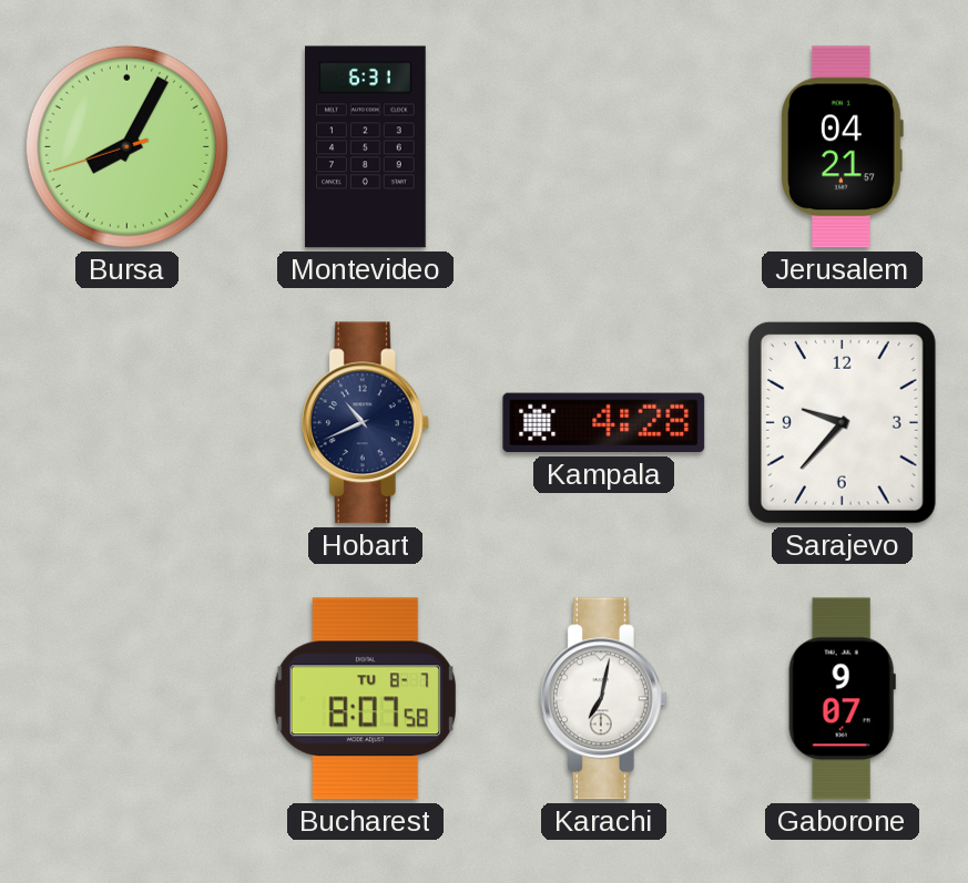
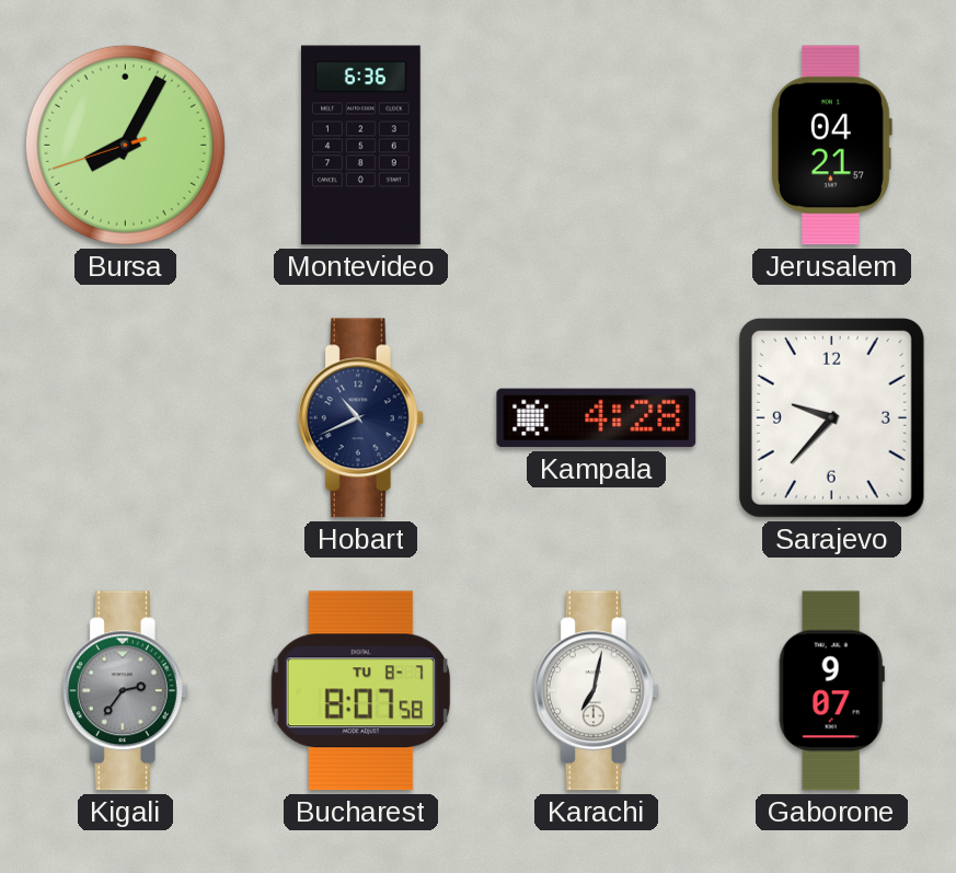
Montevideo: 6:31 -> 6:36 (361, 146)
Kigali: none -> 2:36 (125, 691)
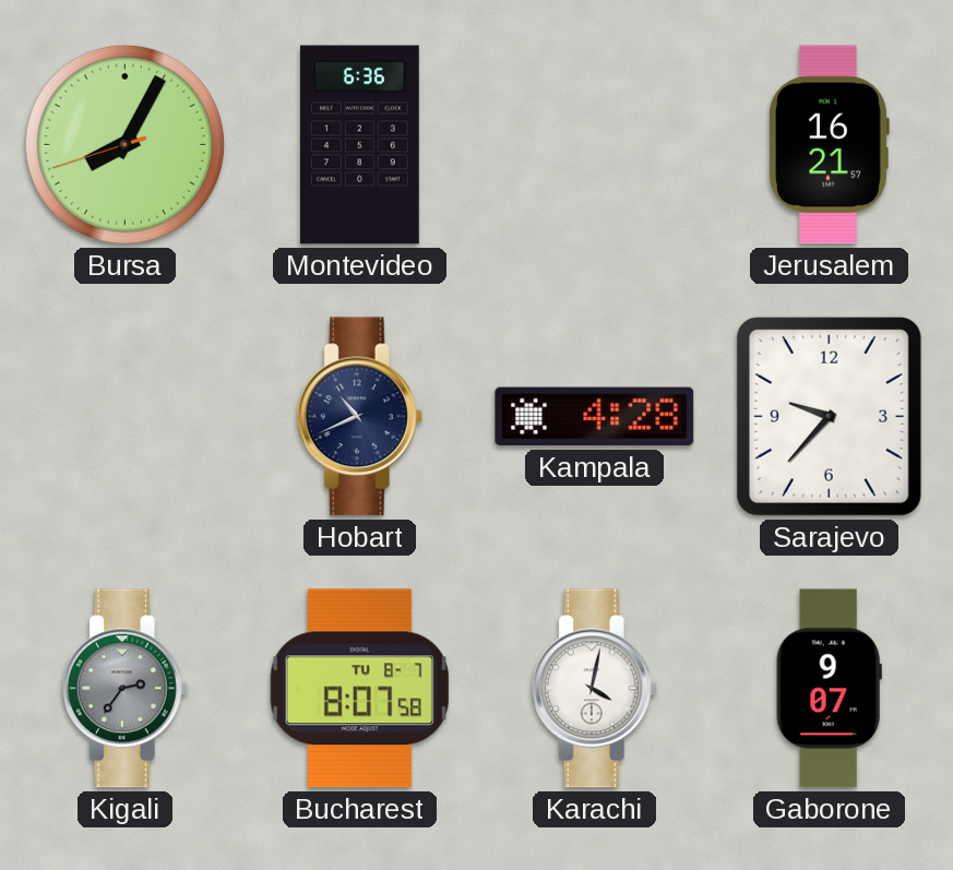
Jerusalem: 04:21 -> 16:21 (829, 145)
Karachi: 7:02 -> 4:02 (594, 689)
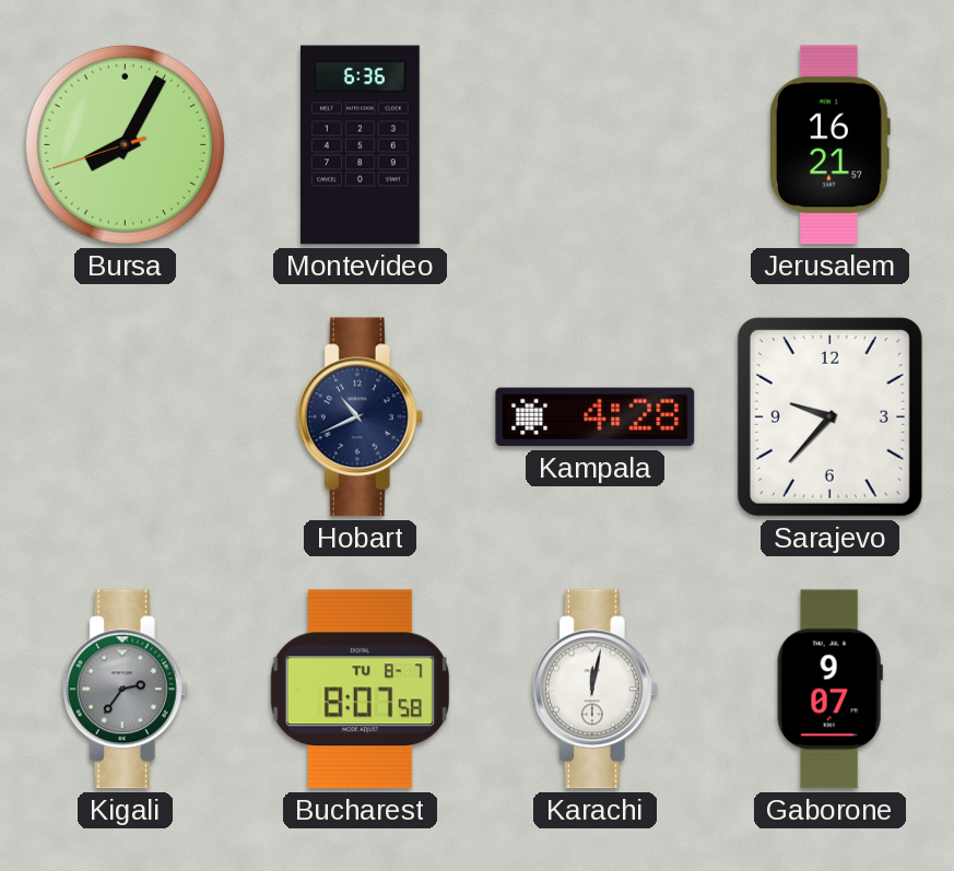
Karachi: 4:02 -> 12:02 (594, 690)
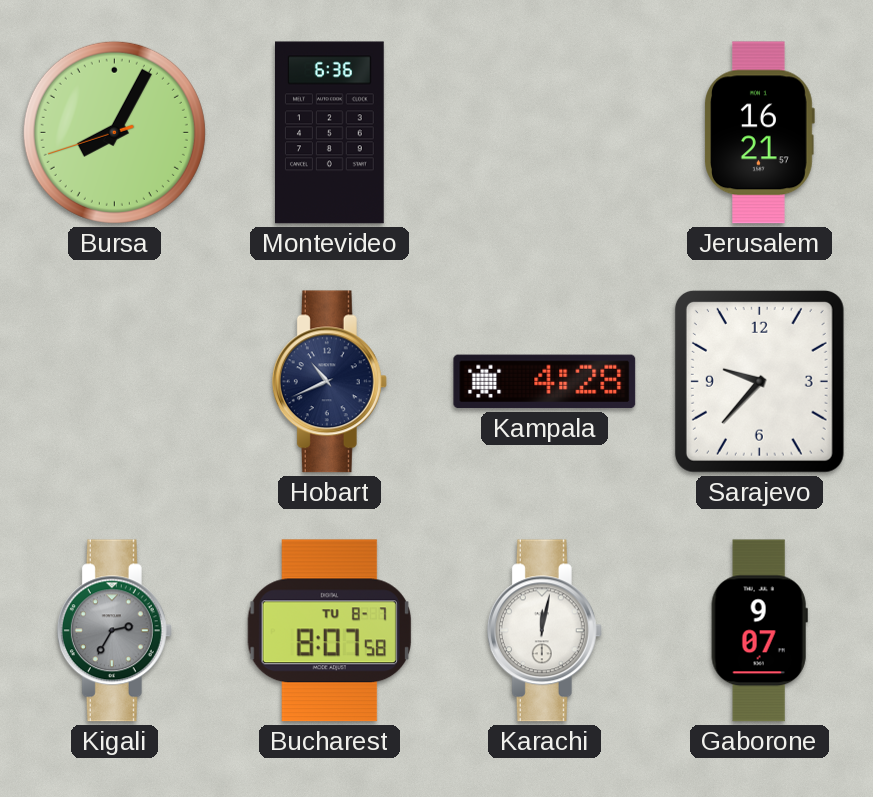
Kigali: 2:36 -> 2:35 (114, 631)
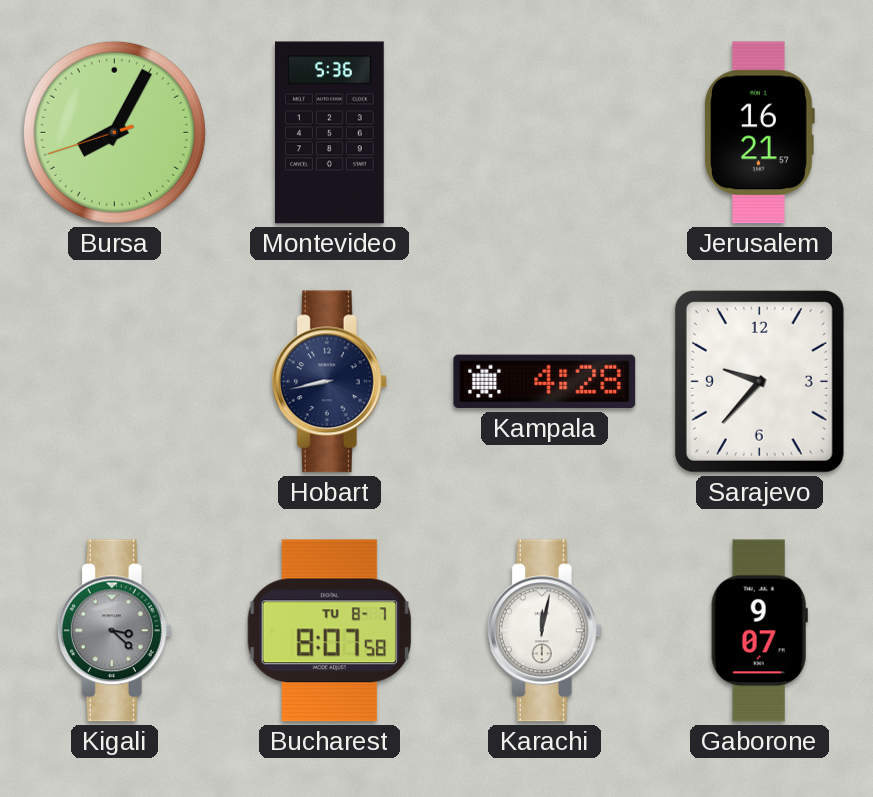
Montevideo: 6:36 -> 5:36 (330, 133)
Hobart: 10:41 -> 8:43 (329, 382)
Kigali: 2:35 -> 3:22 (114, 631)
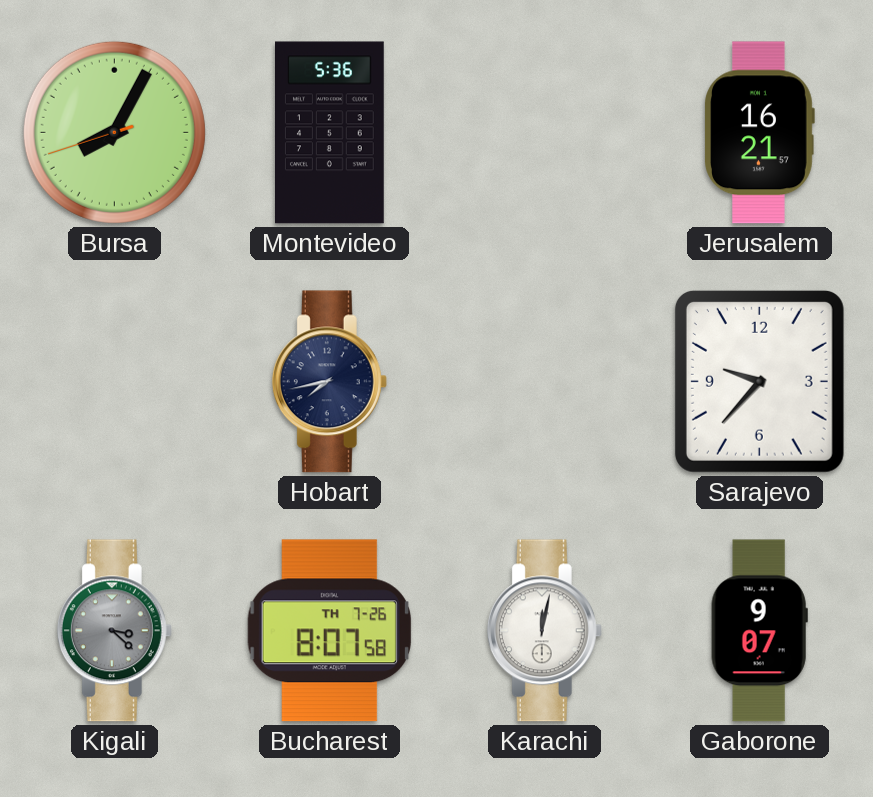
Hobart: 8:43 -> 7:43 (329, 382)
Kampala: 4:28 -> none (545, 382)
Bucharest date: TU 8-7 -> TH 7-26 (329, 631)
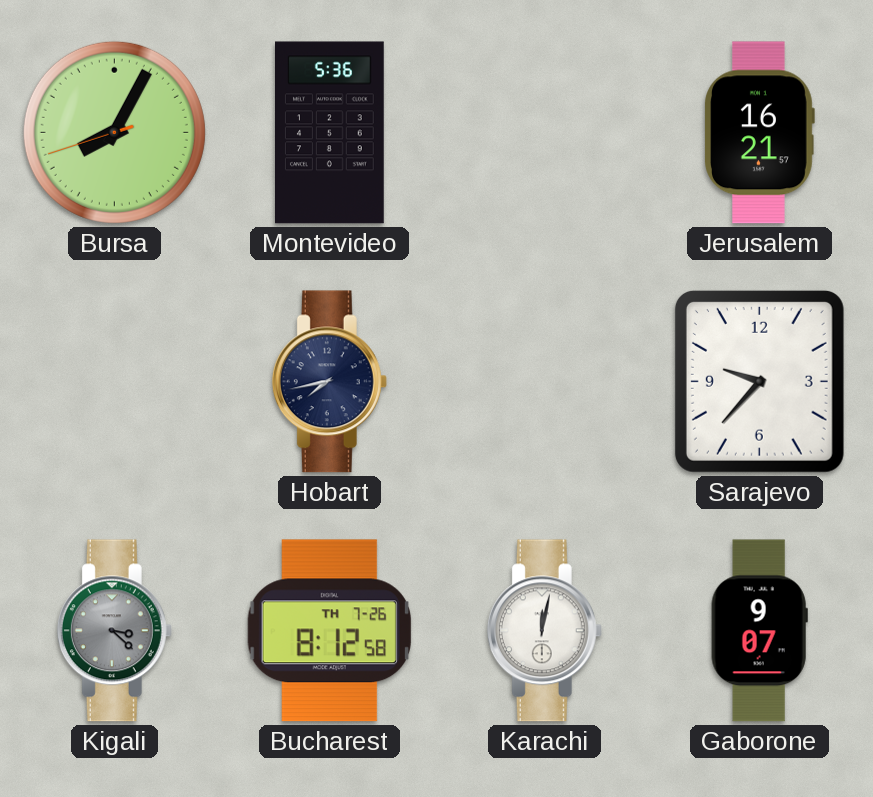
Bucharest: 8:07 -> 8:12 (329, 631)
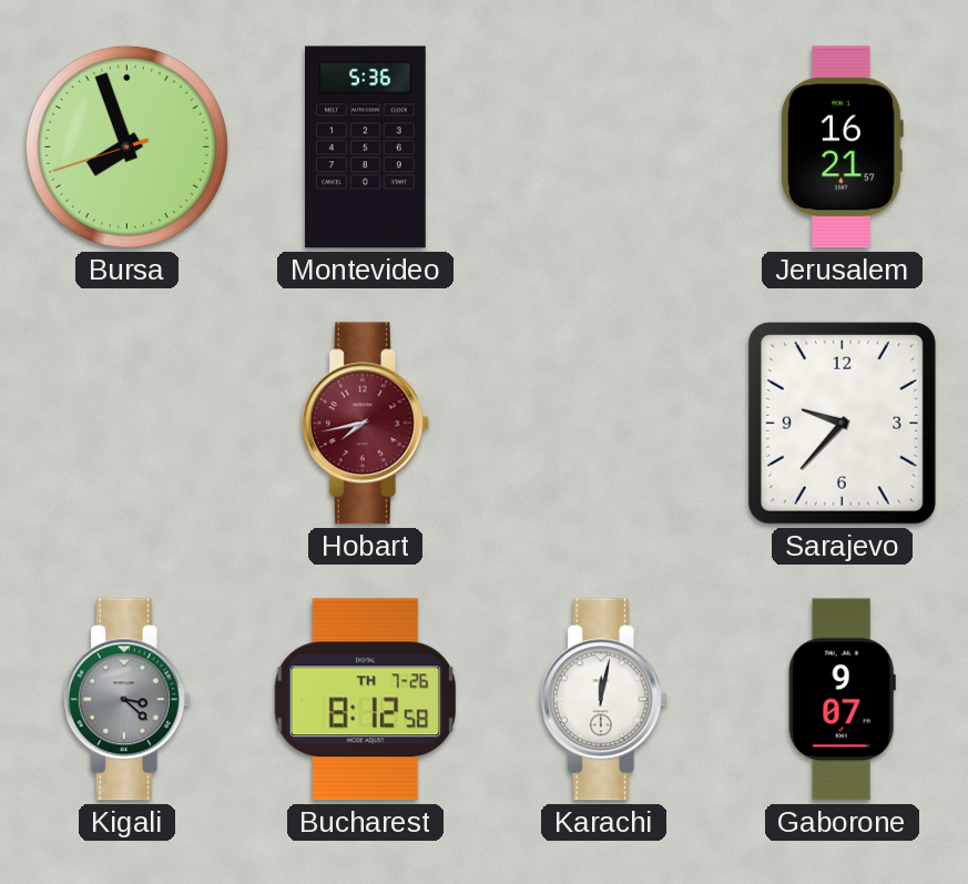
Bursa: 8:04 -> 7:56 (126, 146)
Hobart dial: navy -> burgundy (365, 424)
